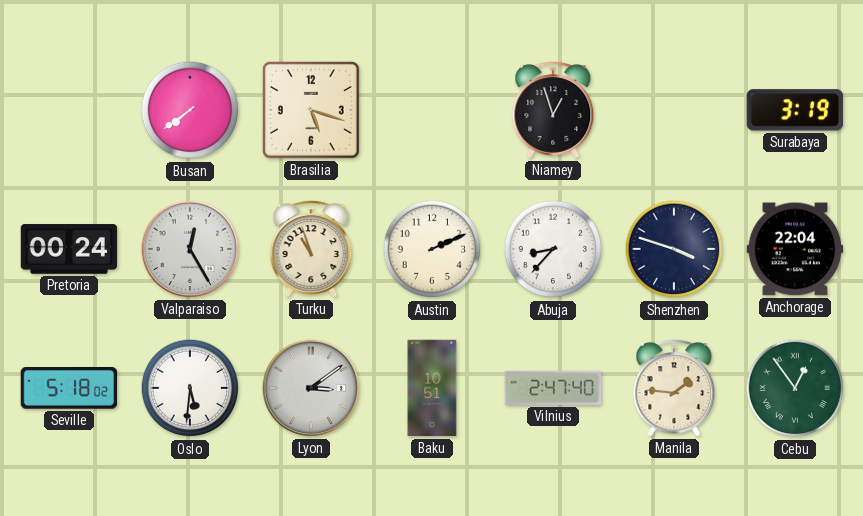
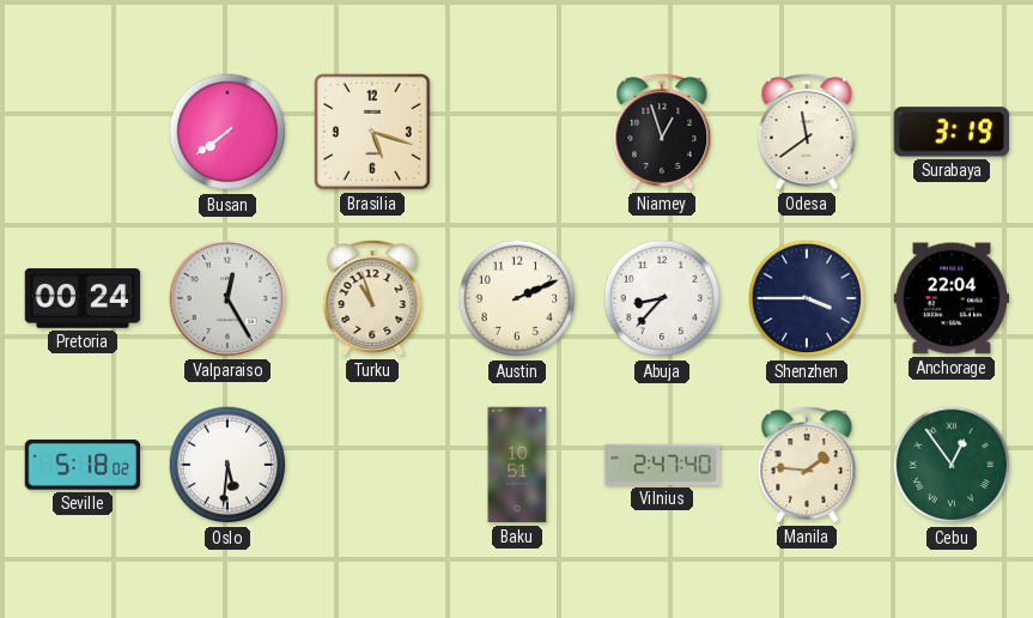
Odesa: none -> 11:39 (807, 132)
Shenzhen: 3:48 -> 3:45 (807, 298)
Lyon: 3:09 -> none (311, 388)
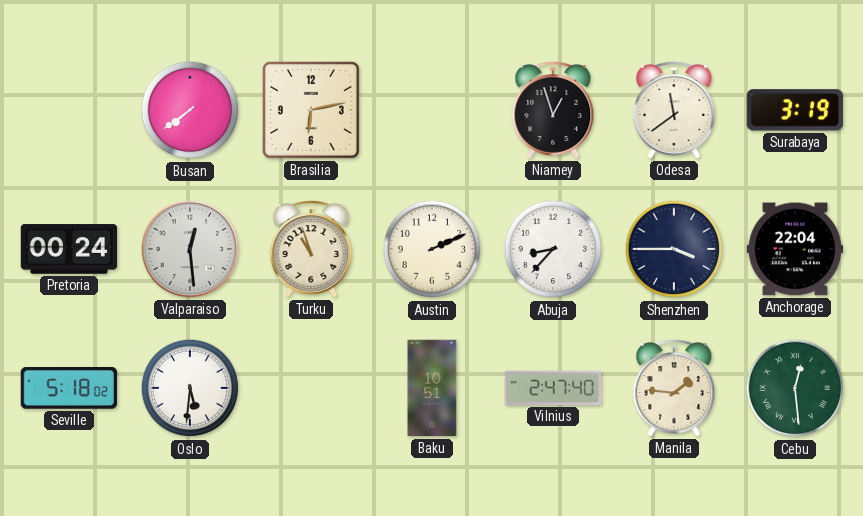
Brasilia: 5:18 -> 6:13 (311, 110)
Valparaiso: 12:25 -> 12:29 (190, 249)
Cebu: 12:54 -> 12:29 (795, 388)
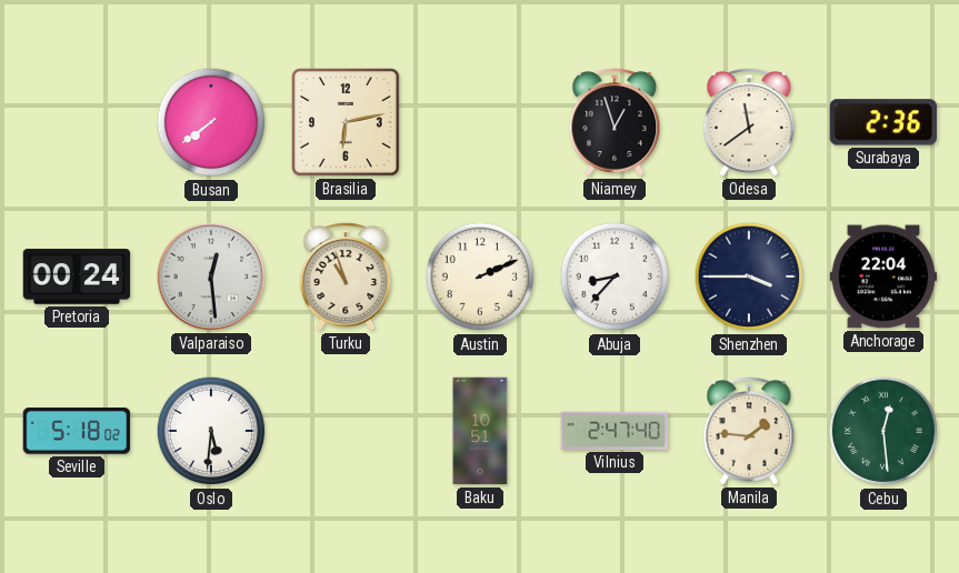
Surabaya: 3:19 -> 2:36 (882, 122)
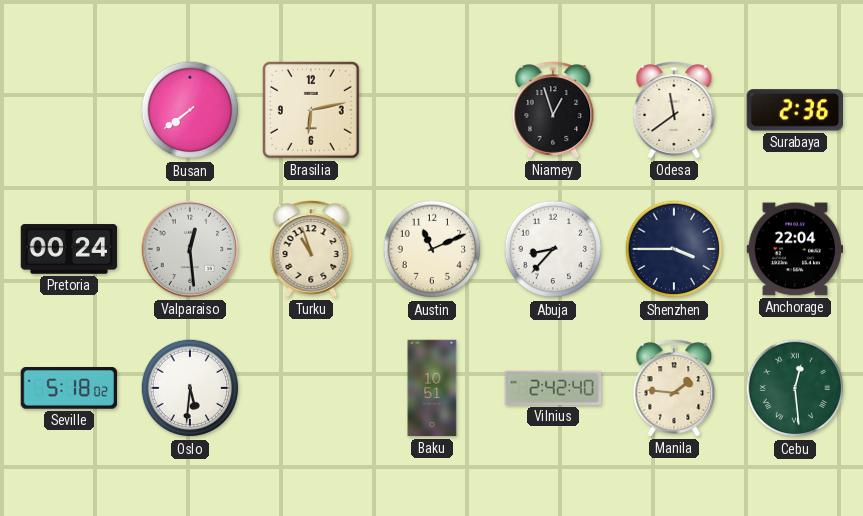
Austin: 2:11 -> 11:11 (432, 249)
Vilnius: 2:47 -> 2:42 (553, 388)
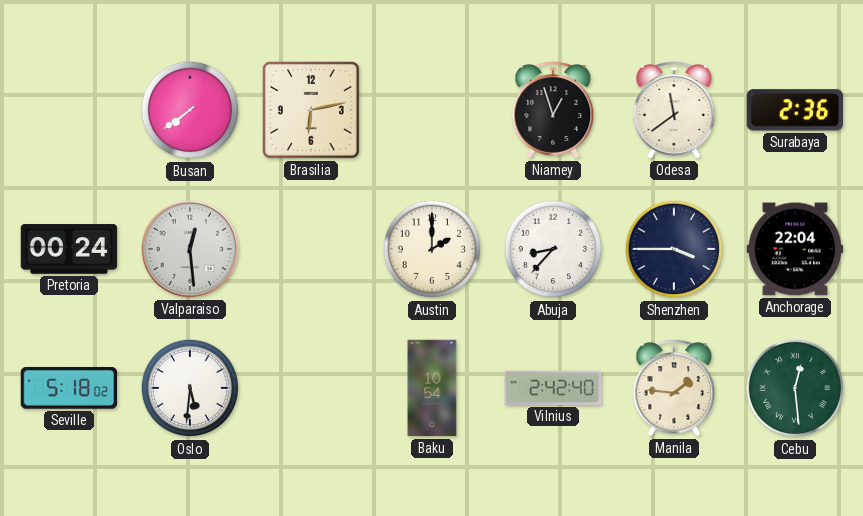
Turku: 10:57 -> none (311, 249)
Austin: 11:11 -> 2:00 (432, 249)
Baku: 10:51 -> 10:54 (432, 388)
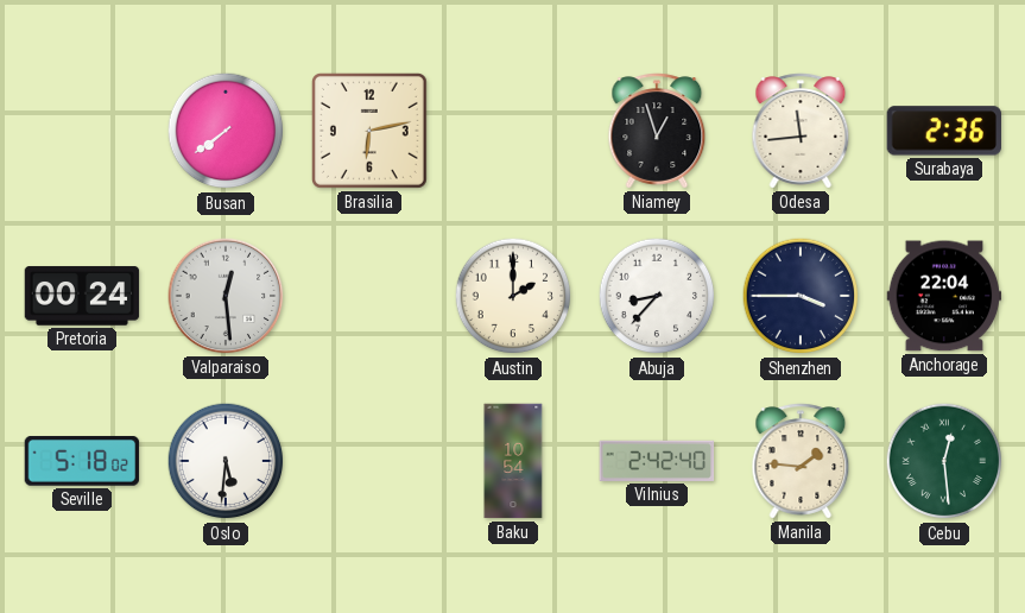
Odesa: 11:39 -> 11:44 (801, 131)
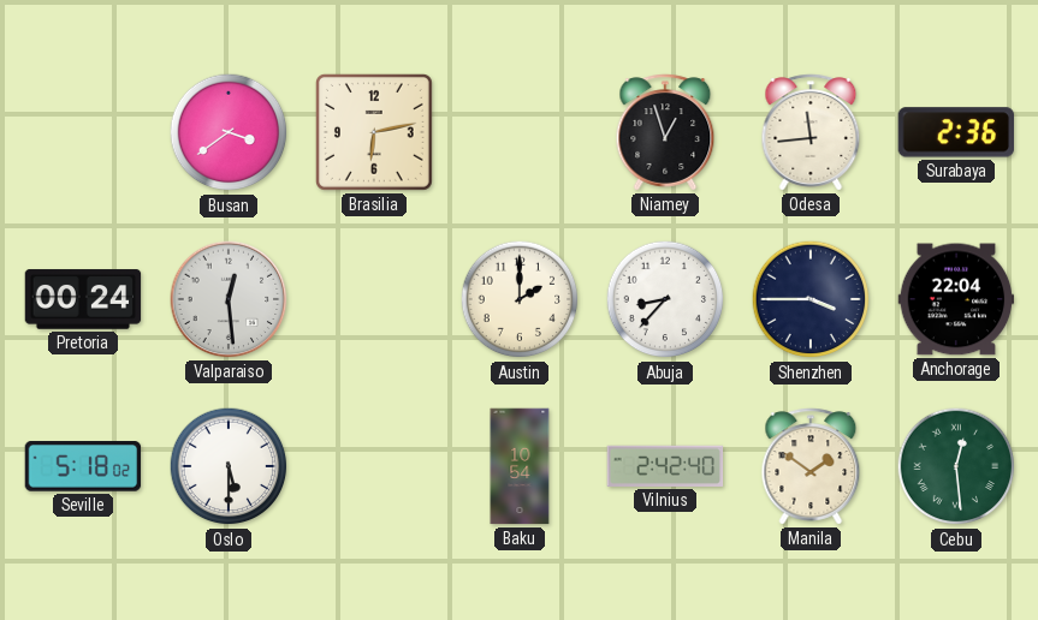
Busan: 7:39 -> 3:39 (229, 132)
Oslo: 5:31 -> 5:30 (229, 466)
Manila: 1:46 -> 1:51 (811, 466)
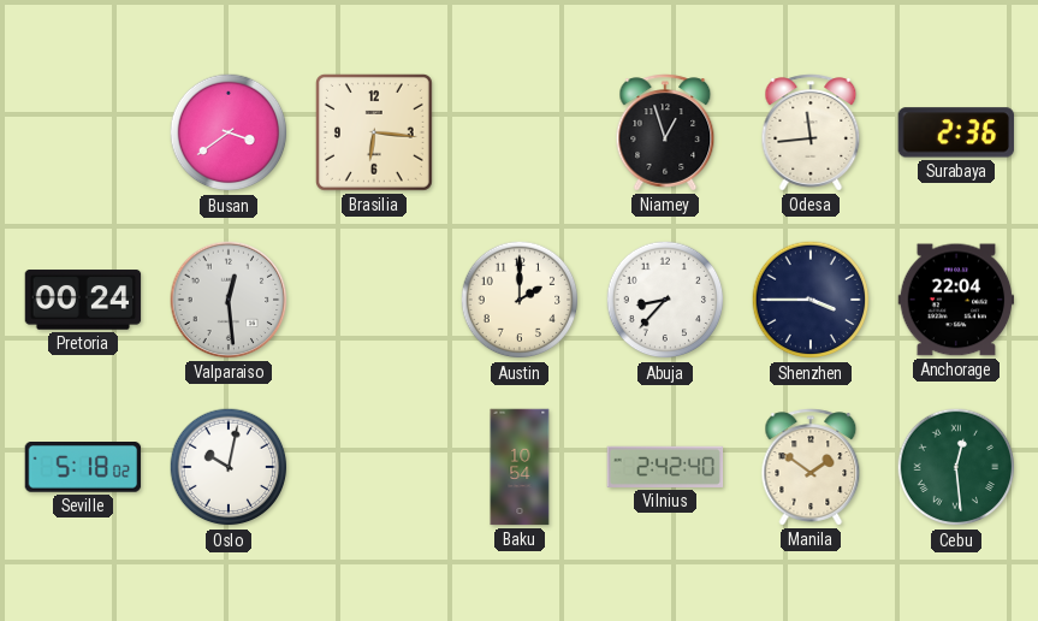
Brasilia: 6:13 -> 6:16 (374, 132)
Oslo: 5:30 -> 10:02 (229, 467)
